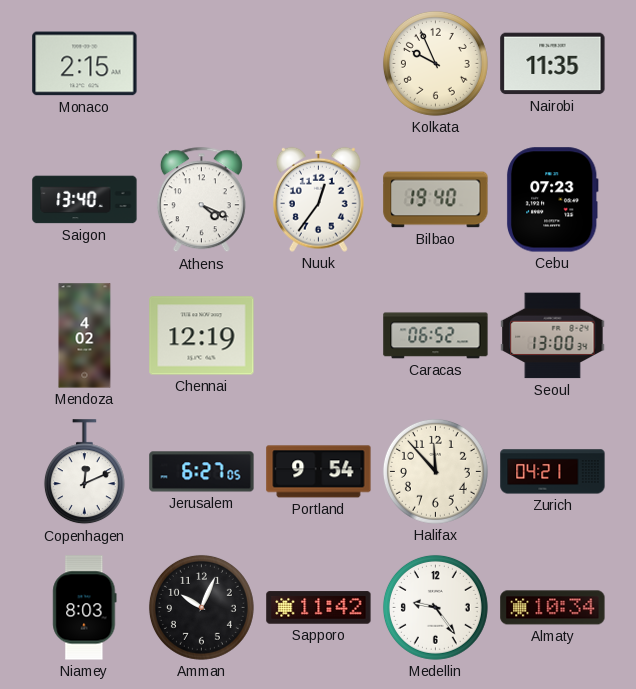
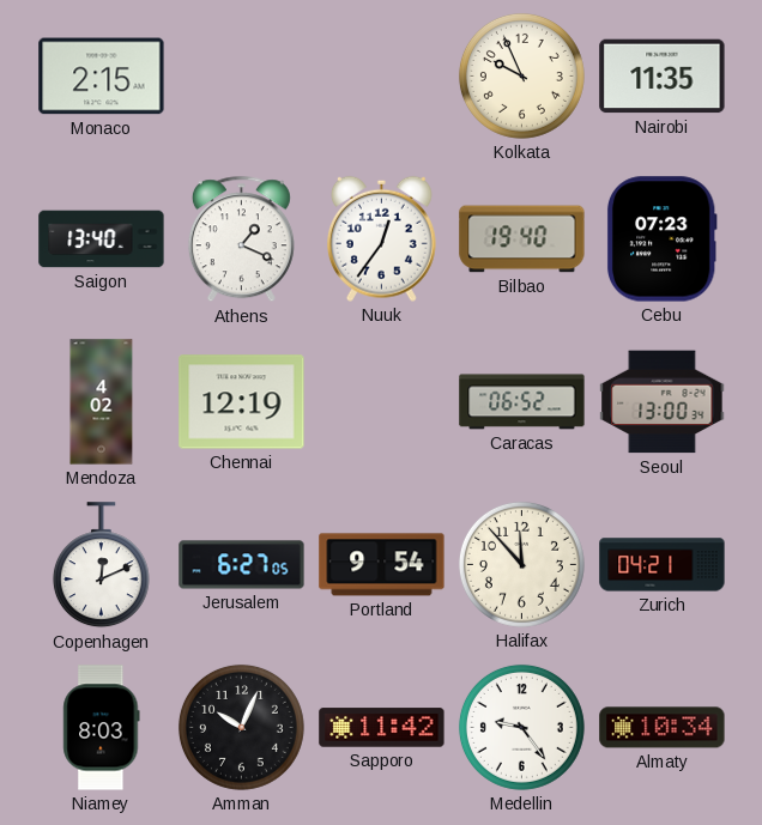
Athens: 4:19 -> 1:19 (241, 239)
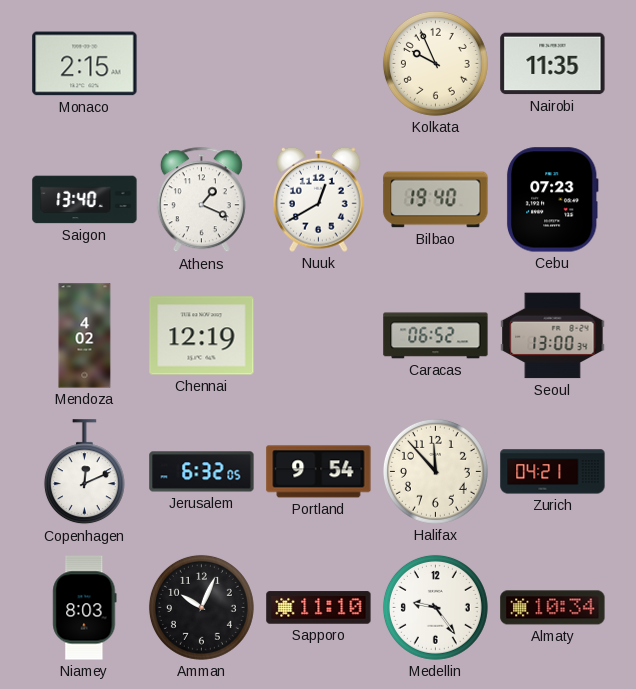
Nuuk: 12:36 -> 12:40 (318, 199)
Jerusalem: 6:27 -> 6:32 (202, 472)
Sapporo: 11:42 -> 11:10 (319, 608)
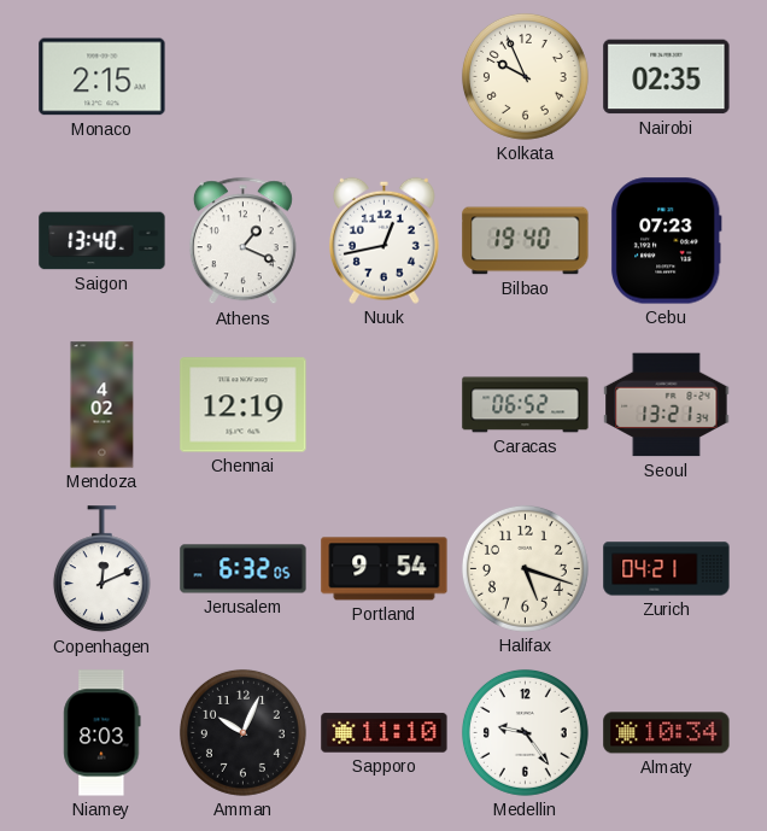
Nairobi: 11:35 -> 02:35 (667, 77)
Nuuk: 12:40 -> 12:43 (383, 240)
Seoul: 13:00 -> 13:21 (667, 405)
Halifax: 11:53 -> 5:18 (525, 568)
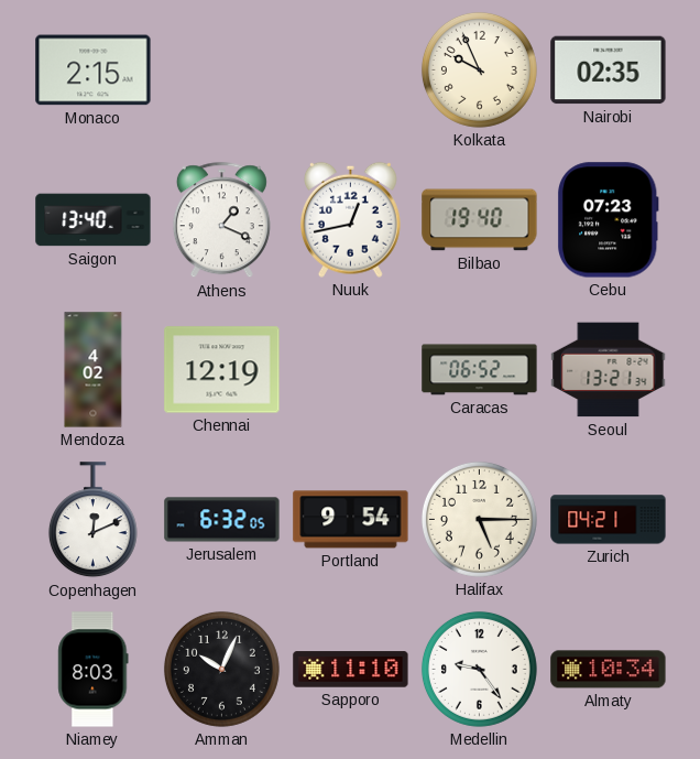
Halifax: 5:18 -> 5:15 (479, 519)
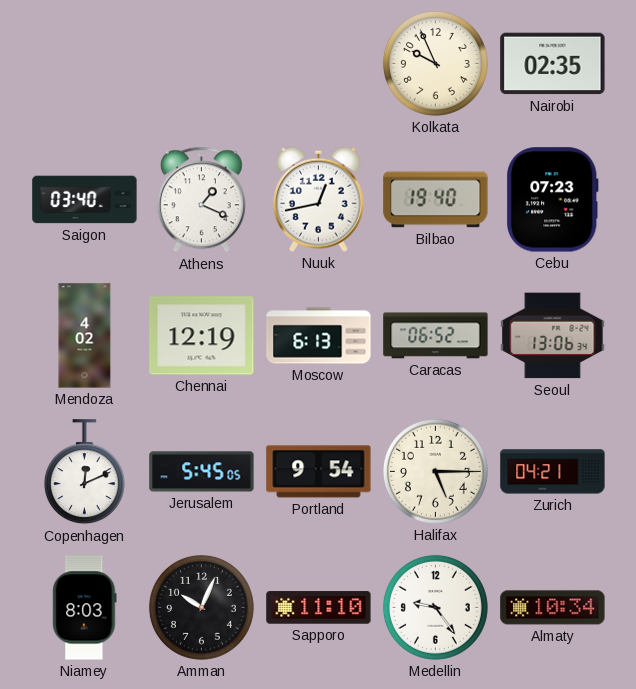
Monaco: 2:15 -> none (94, 71)
Saigon: 13:40 -> 03:40 (85, 200)
Moscow: none -> 6:13 (319, 336)
Seoul: 13:21 -> 13:06 (553, 336)
Jerusalem: 6:32 -> 5:45 (202, 472)
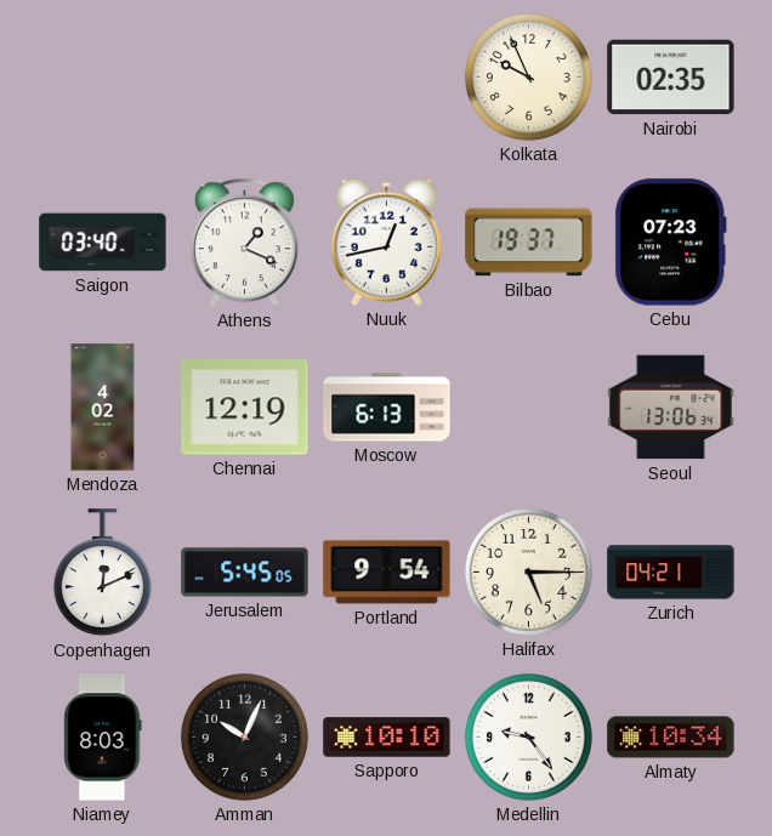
Bilbao: 19:40 -> 19:37 (529, 243)
Caracas: 06:52 -> none (436, 336)
Sapporo: 11:10 -> 10:10 (387, 738)
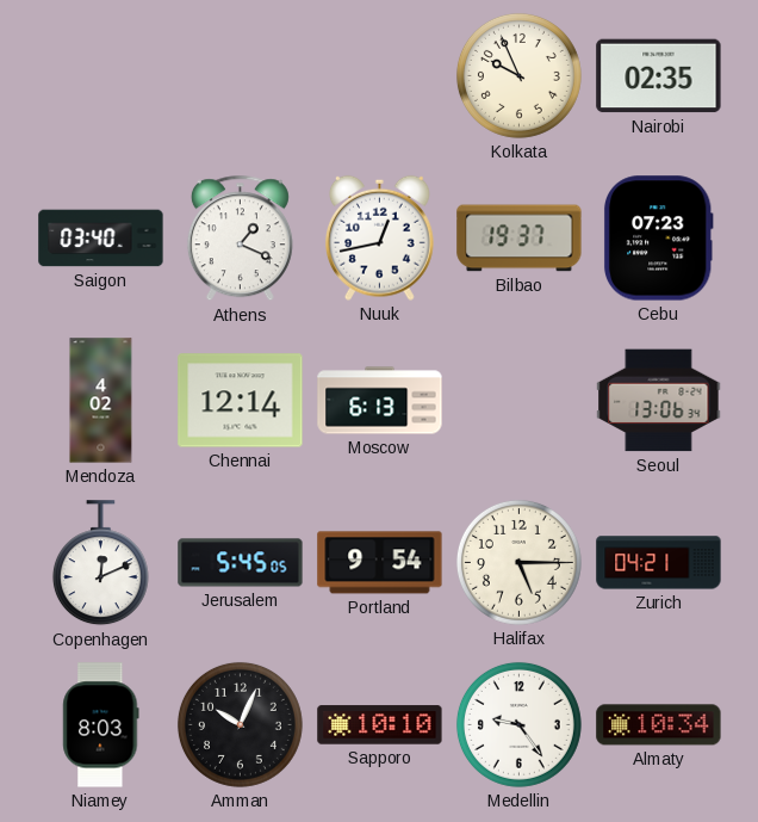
Chennai: 12:19 -> 12:14 (241, 401)
